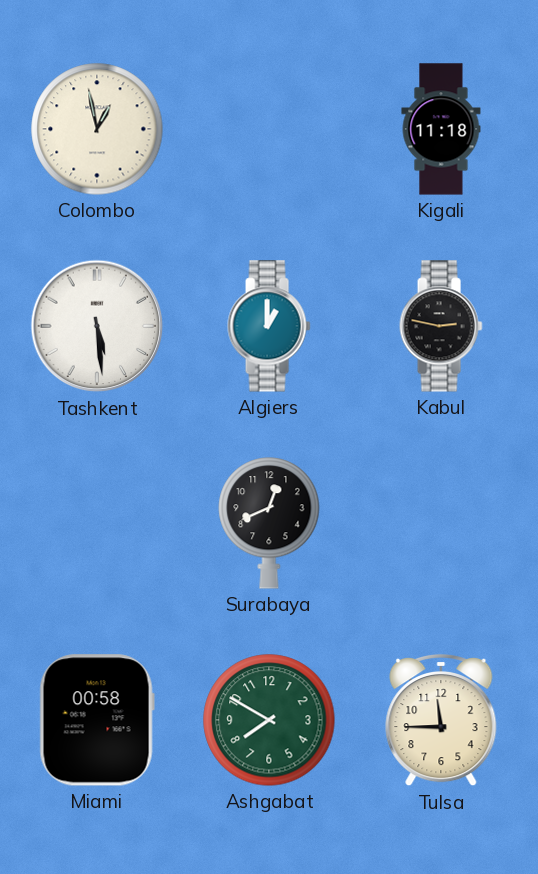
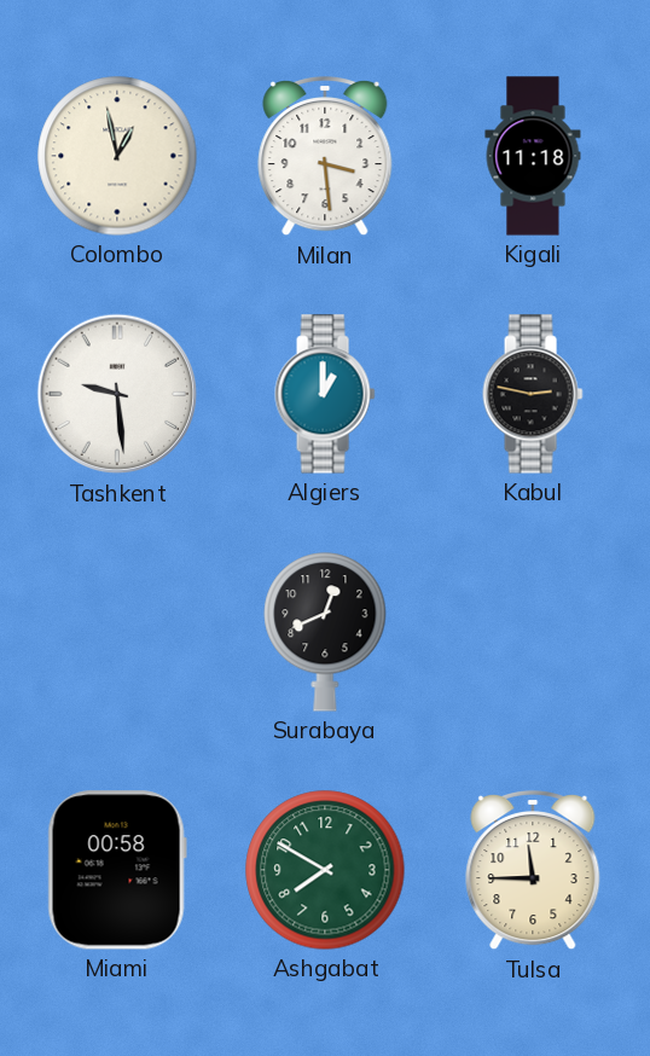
Milan: none -> 3:29 (325, 157)
Tashkent: 5:29 -> 9:29 (117, 394)
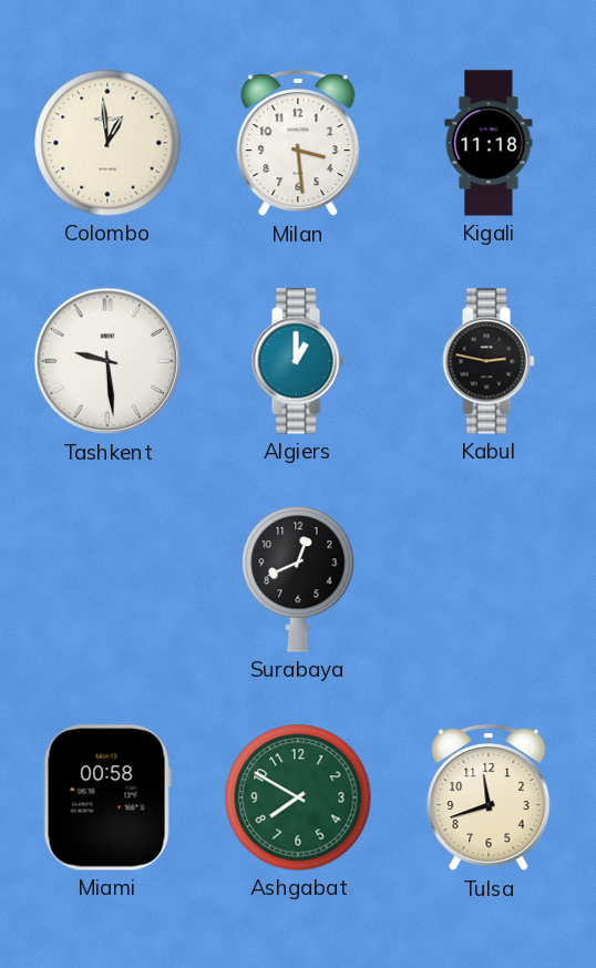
Colombo: 12:58 -> 12:59 (107, 143)
Tulsa: 11:45 -> 11:42 (489, 799)
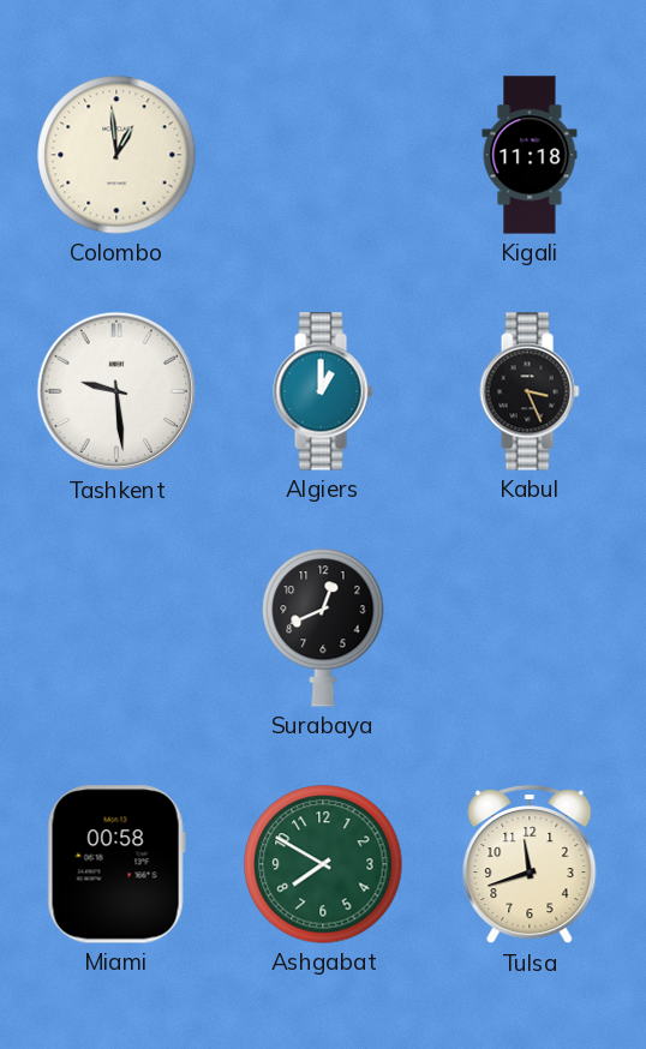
Milan: 3:29 -> none (298, 144)
Kabul: 2:47 -> 3:26 (530, 391)
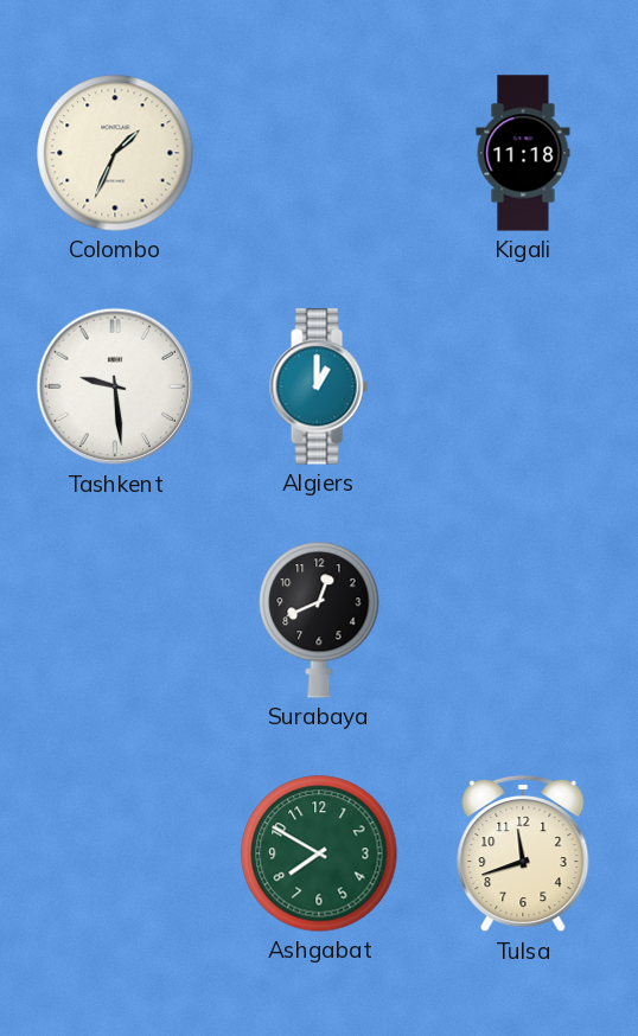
Colombo: 12:59 -> 1:34 (115, 153)
Kabul: 3:26 -> none (530, 391)
Miami: 00:58 -> none (116, 864)
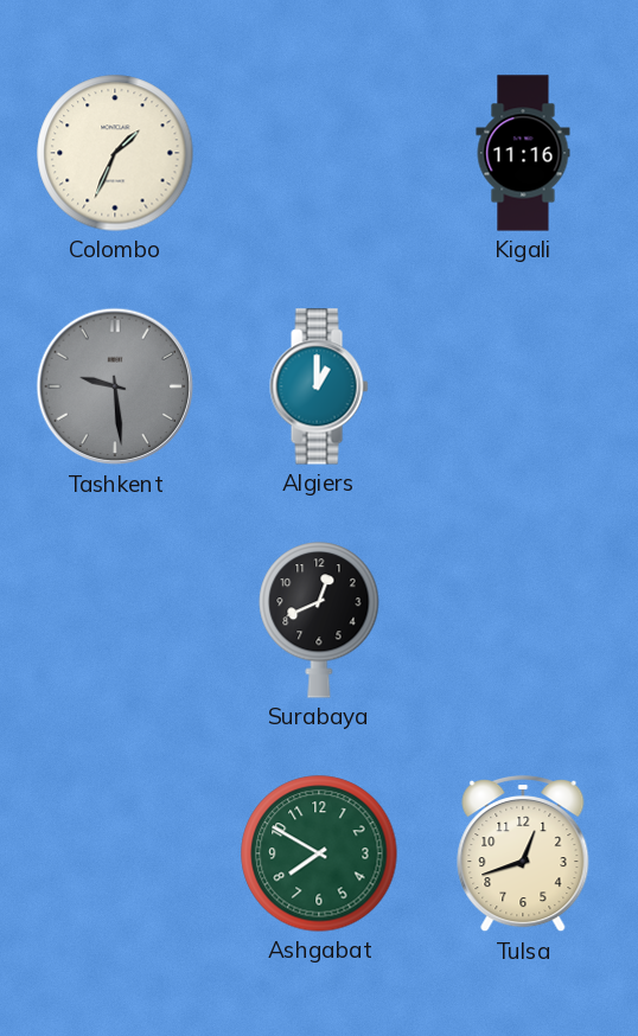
Kigali: 11:18 -> 11:16 (523, 153)
Tashkent dial: white -> grey (115, 386)
Tulsa: 11:42 -> 12:42 (523, 855)
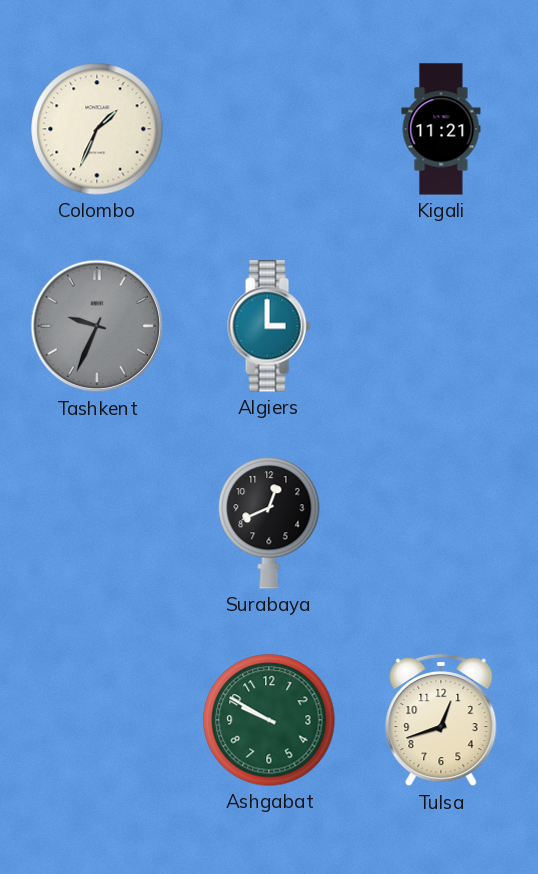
Kigali: 11:16 -> 11:21 (441, 129)
Tashkent: 9:29 -> 9:34 (97, 326)
Algiers: 1:00 -> 3:00 (269, 326)
Ashgabat: 7:50 -> 9:50 (269, 720)
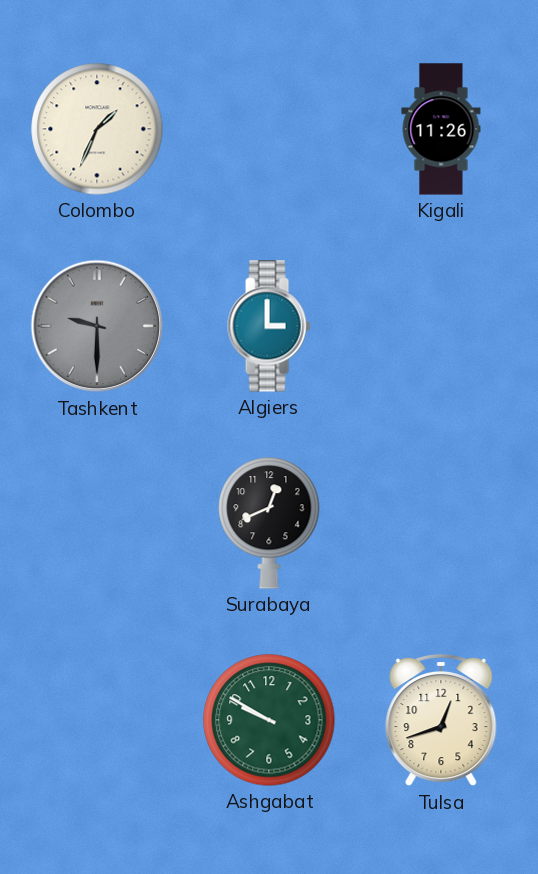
Kigali: 11:21 -> 11:26 (441, 129)
Tashkent: 9:34 -> 9:30 (97, 326)
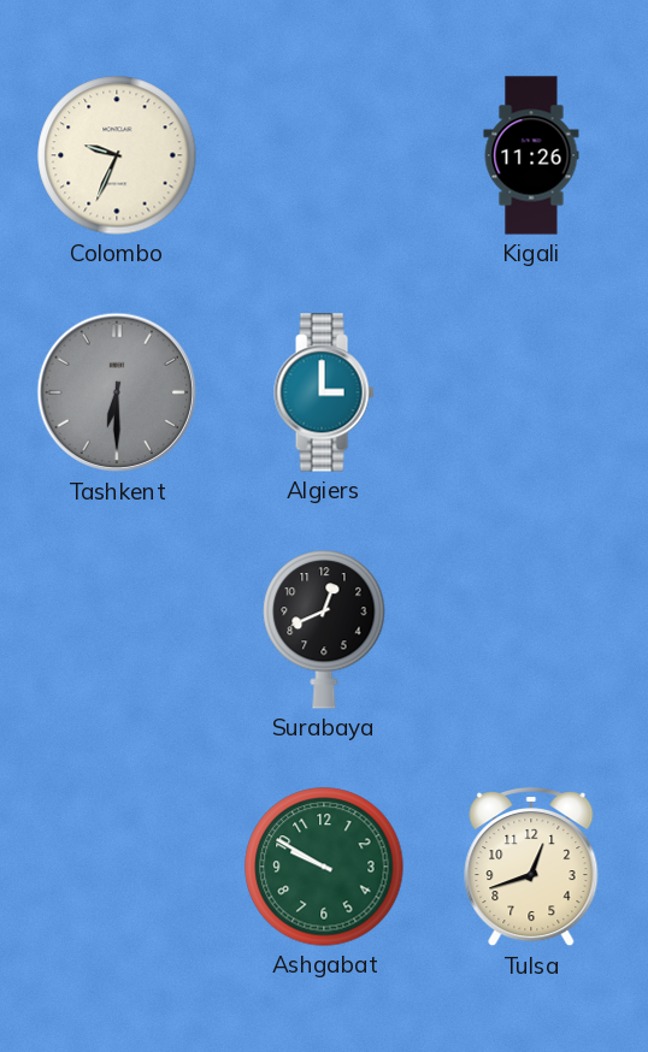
Colombo: 1:34 -> 9:34 (117, 155)
Tashkent: 9:30 -> 6:30 (117, 392)
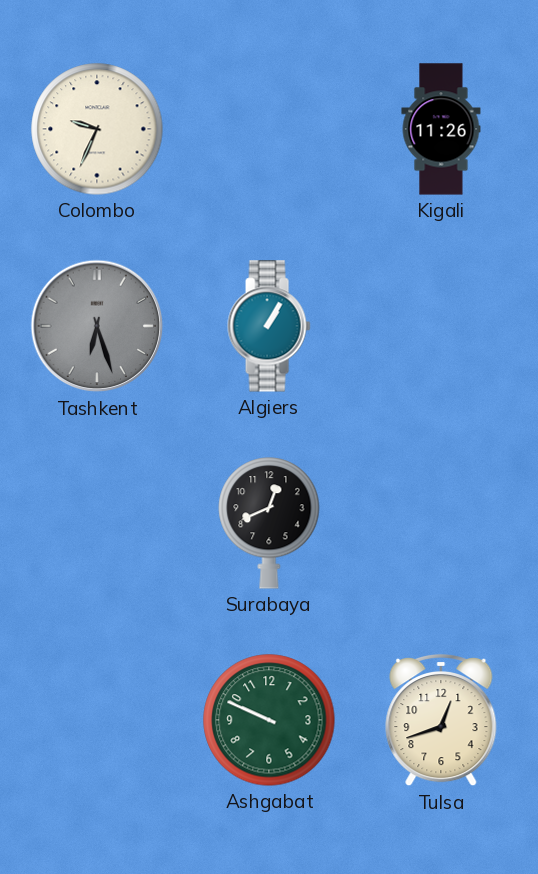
Tashkent: 6:30 -> 6:27 (97, 326)
Algiers: 3:00 -> 1:05 (269, 326)
Ashgabat: 9:50 -> 9:49 (269, 720)
